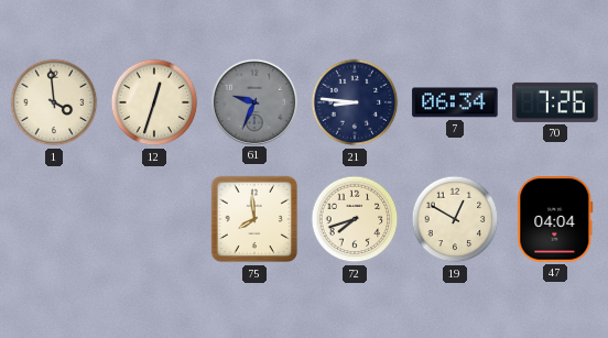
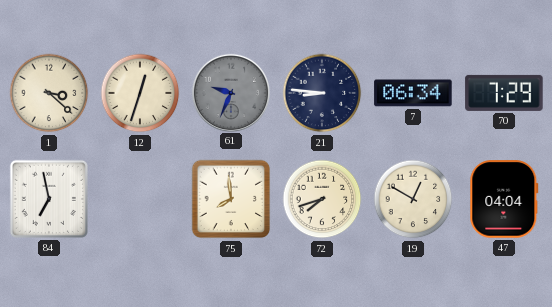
1: 3:59 -> 3:22 (49, 93)
70: 7:26 -> 7:29 (504, 93)
84: none -> 6:58 (49, 199)
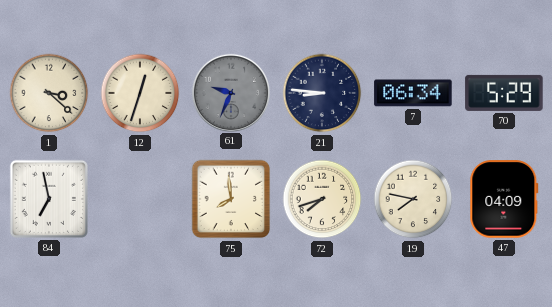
70: 7:29 -> 5:29 (504, 93)
19: 12:50 -> 7:47 (413, 199)
47: 04:04 -> 04:09 (504, 199)
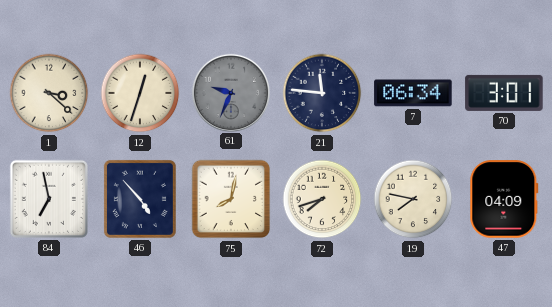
21: 8:46 -> 11:46 (322, 93)
70: 5:29 -> 3:01 (504, 93)
46: none -> 4:53 (140, 199)
75: 7:59 -> 8:02 (231, 199)
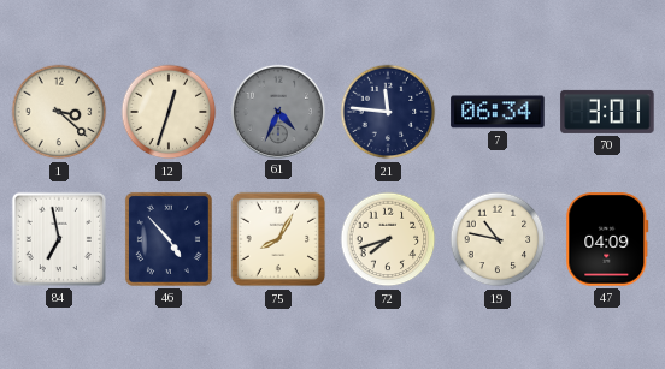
61: 9:34 -> 4:34 (277, 111)
75: 8:02 -> 8:05 (278, 239)
19: 7:47 -> 10:47 (498, 239)
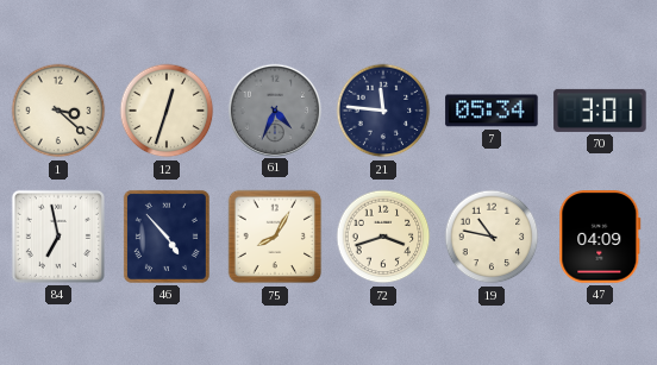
7: 06:34 -> 05:34 (492, 111)
72: 7:42 -> 3:42 (383, 237)
